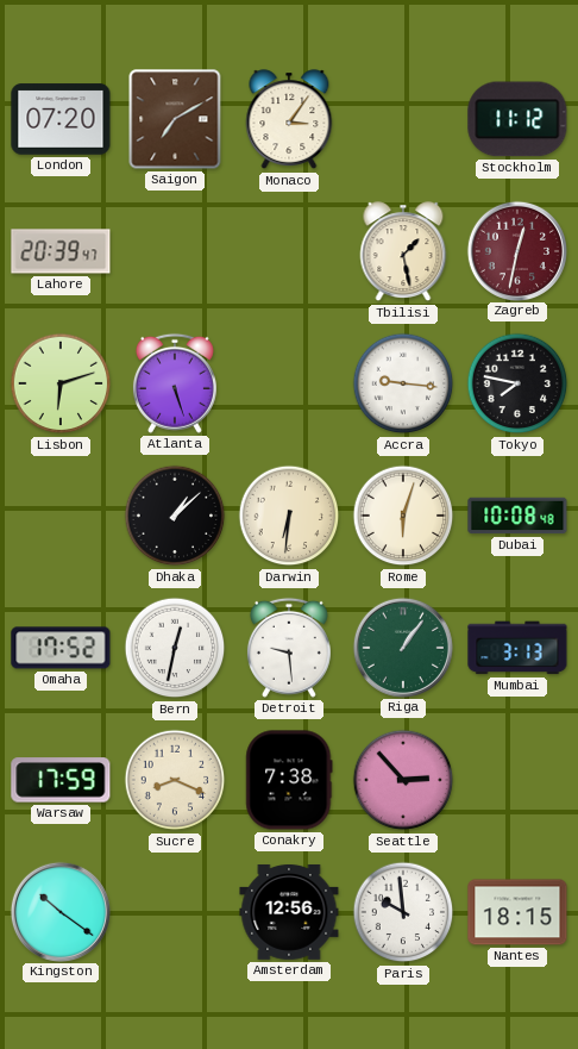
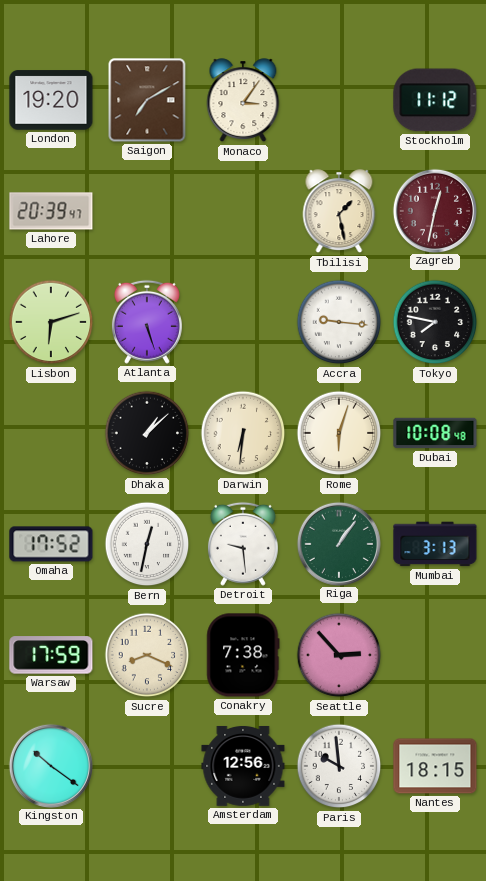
London: 07:20 -> 19:20 (51, 100)
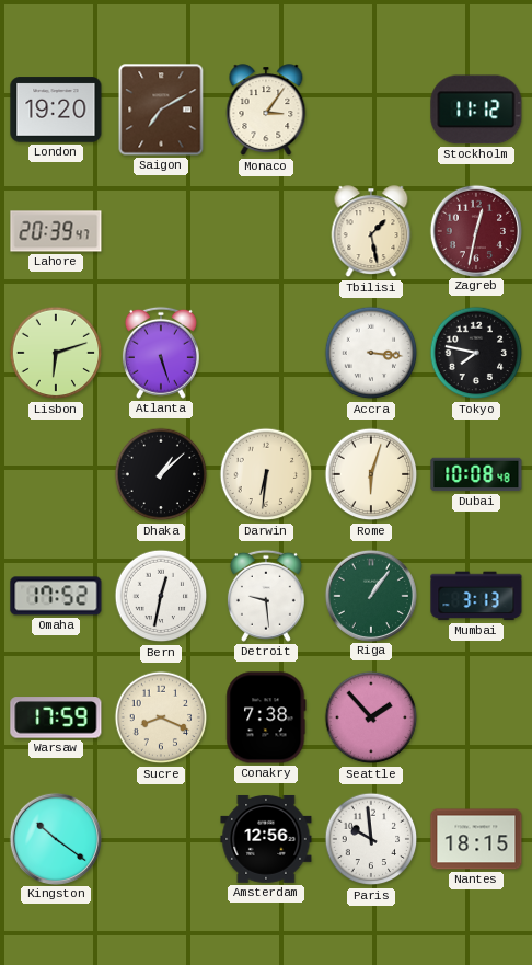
Accra: 9:16 -> 3:16 (371, 353)
Seattle: 2:53 -> 1:53 (371, 717)
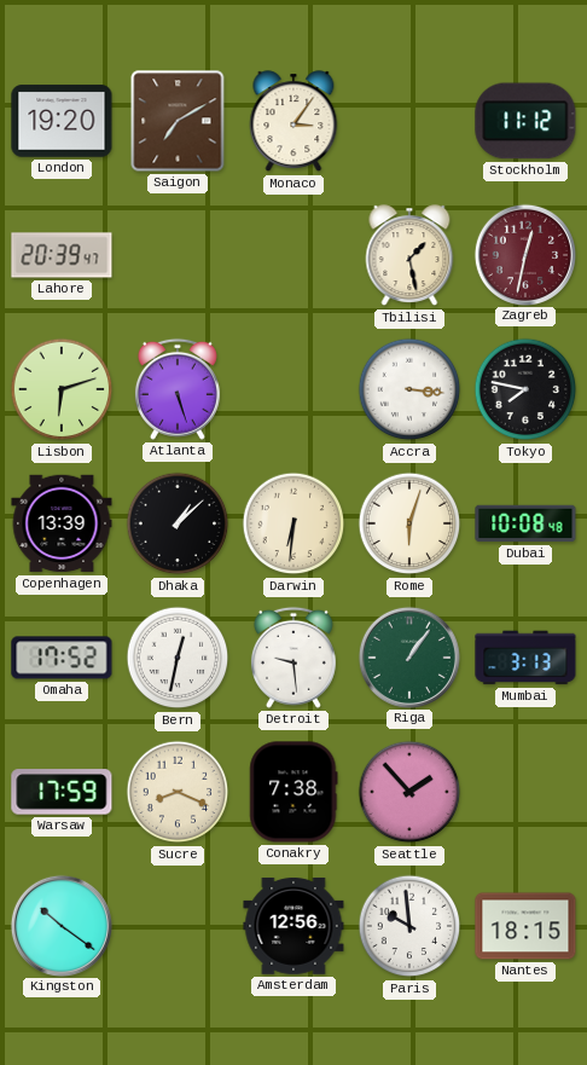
Copenhagen: none -> 13:39 (62, 523)
